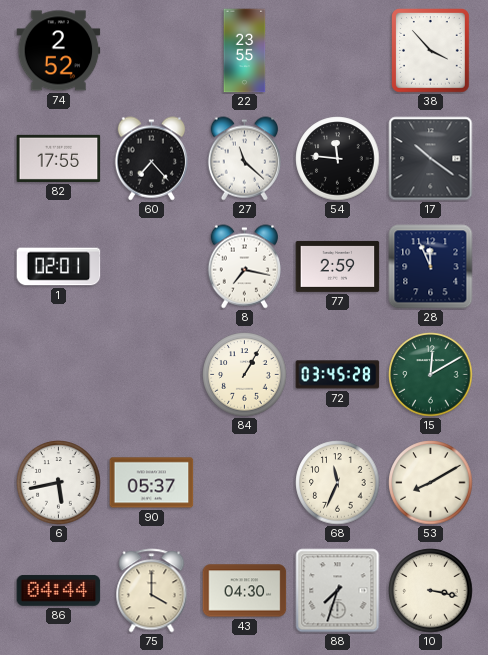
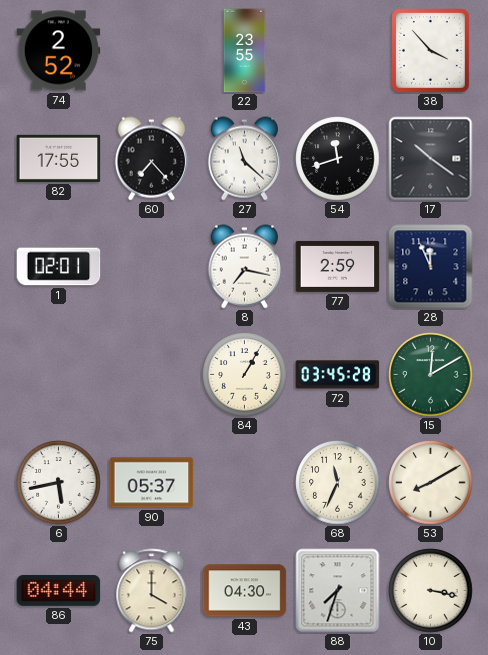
54: 11:46 -> 11:42 (338, 159)
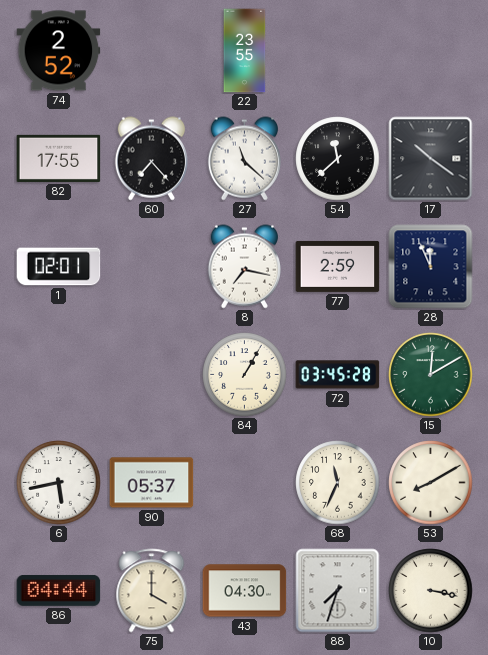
38: 3:53 -> none (431, 51)
54: 11:42 -> 11:38 (338, 159)
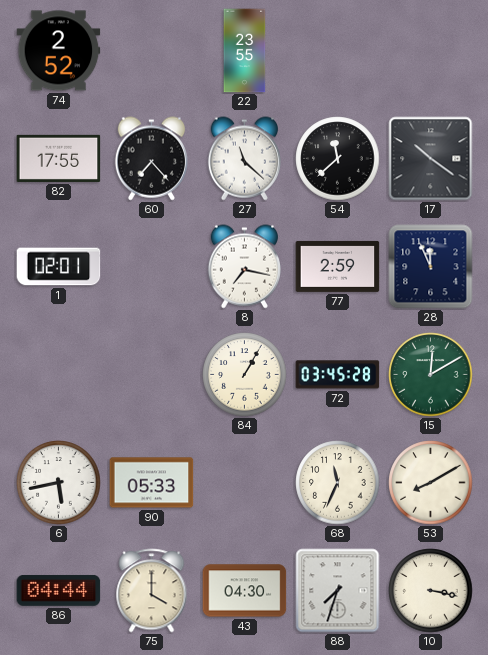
90: 05:37 -> 05:33 (152, 483)
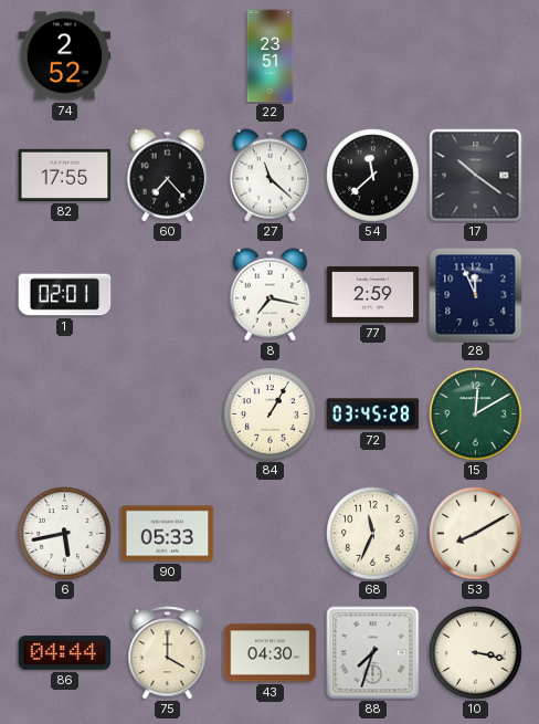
22: 23:55 -> 23:51 (271, 56)
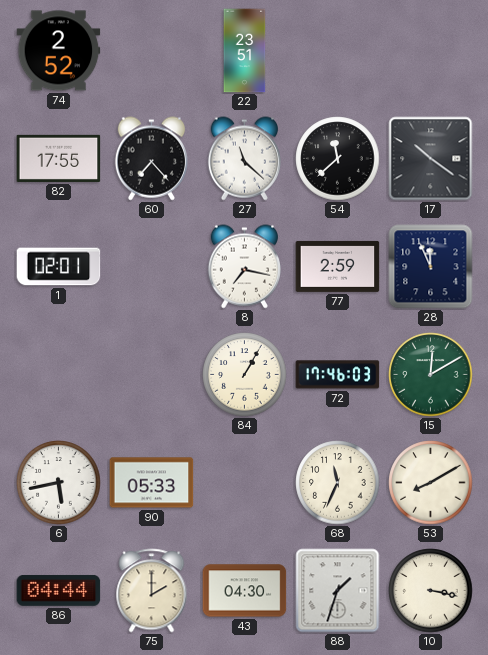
72: 03:45 -> 17:46 (338, 375)
75: 4:00 -> 2:00 (152, 591)
88: 7:33 -> 1:33 (338, 591)
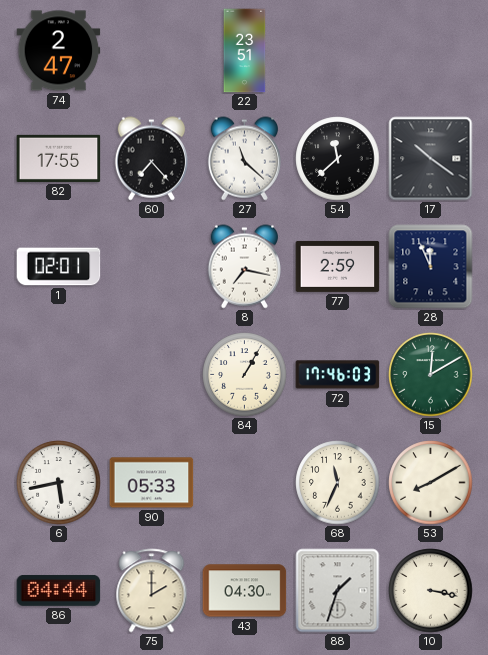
74: 2:52 -> 2:47 (59, 51)
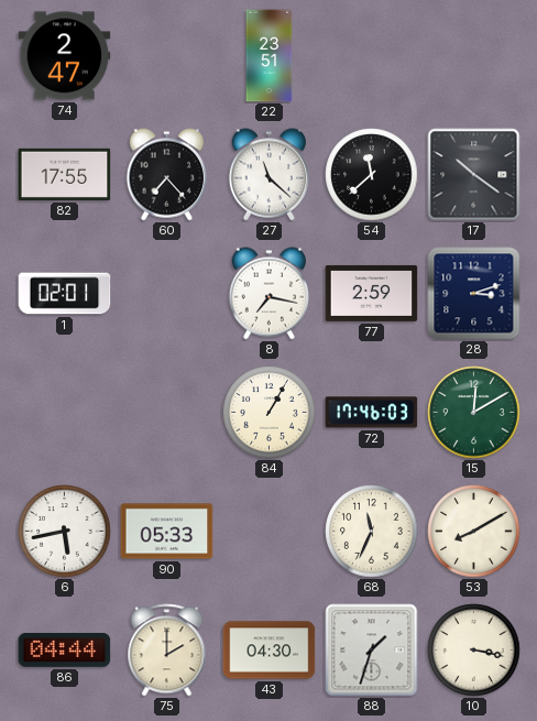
28: 11:56 -> 3:12 (474, 294)
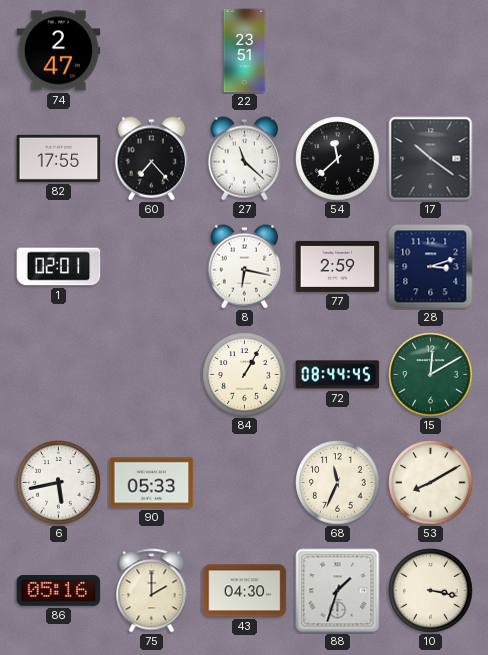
8: 7:17 -> 6:17 (244, 267)
72: 17:46 -> 08:44 (338, 375)
86: 04:44 -> 05:16 (59, 590)
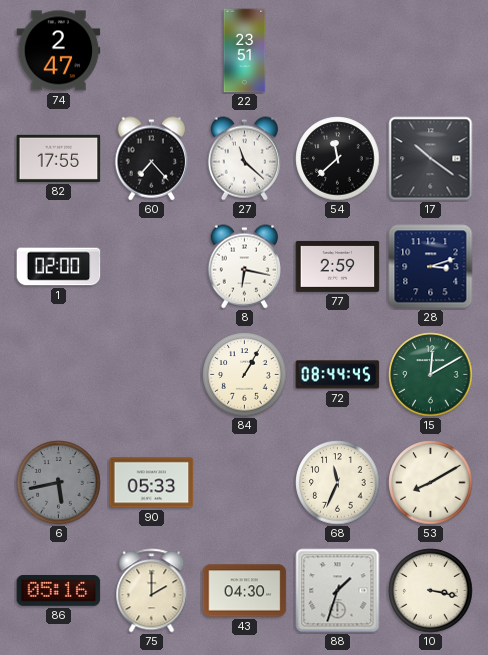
1: 02:01 -> 02:00 (59, 267)
6 dial: white -> grey (59, 483)
